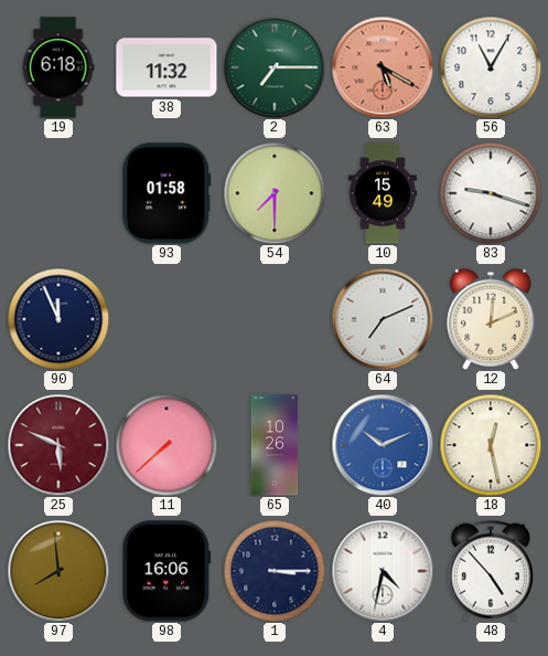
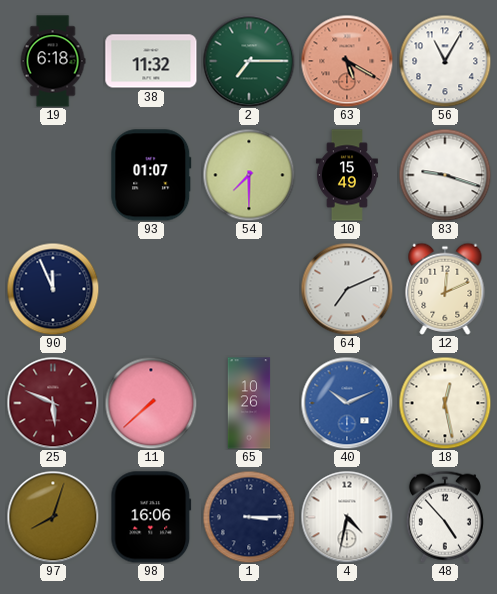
93: 01:58 -> 01:07 (151, 175)
97: 7:59 -> 8:03 (53, 517)
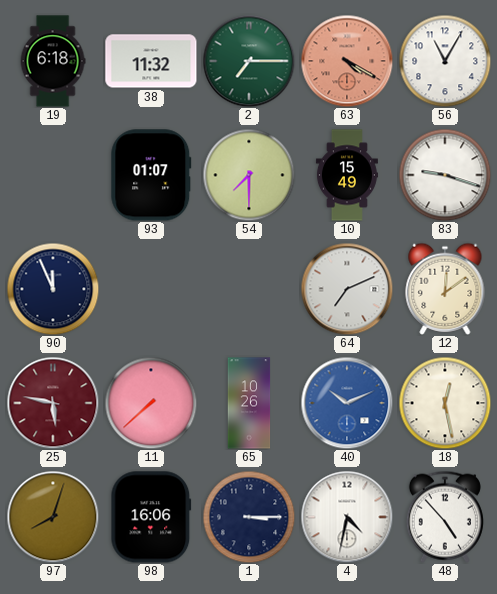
63: 5:20 -> 4:20 (347, 61)
12: 12:11 -> 12:09 (445, 289)
25: 5:49 -> 5:47 (53, 403)
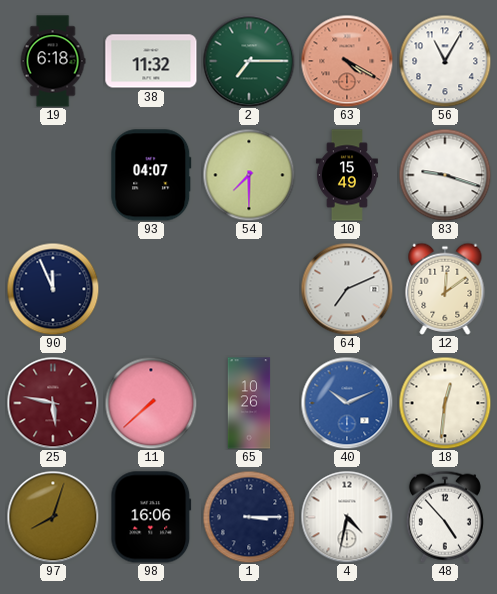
93: 01:07 -> 04:07 (151, 175)
18: 12:28 -> 12:31 (445, 403)
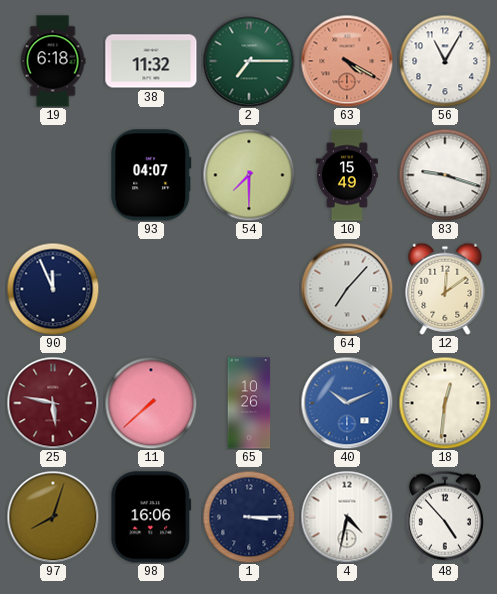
64: 7:11 -> 7:07 (347, 289)
